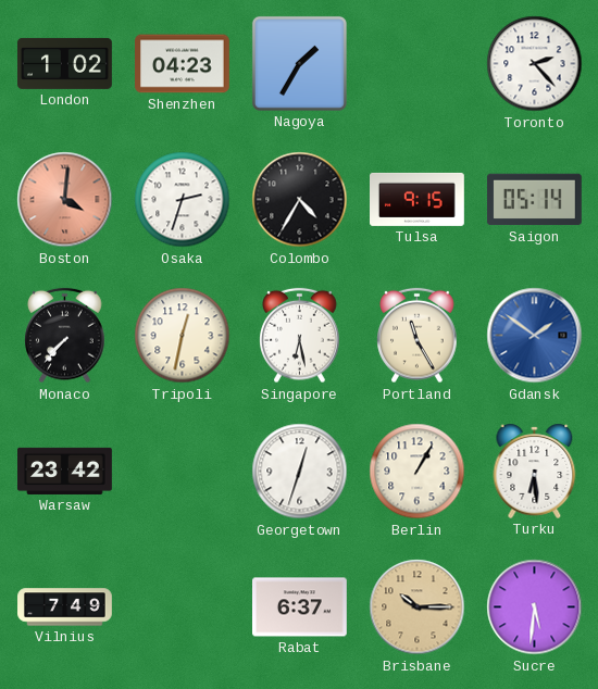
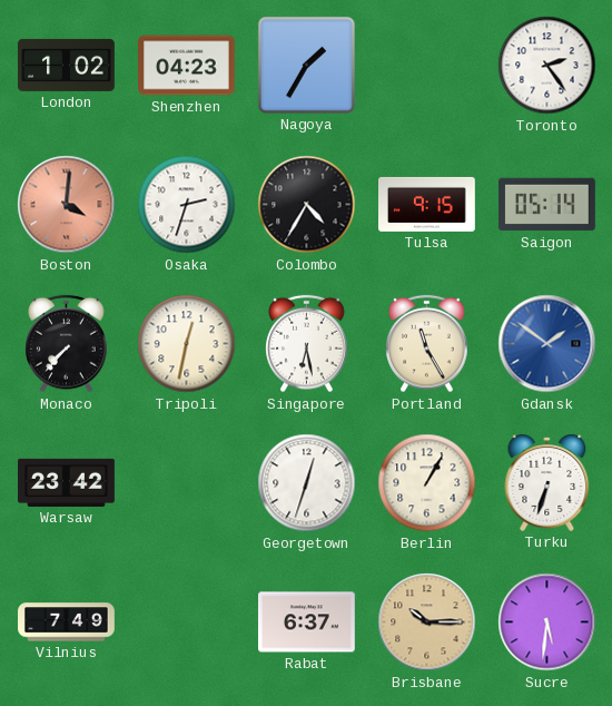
Toronto: 2:23 -> 2:24 (547, 66)
Turku: 6:29 -> 6:33 (547, 482)
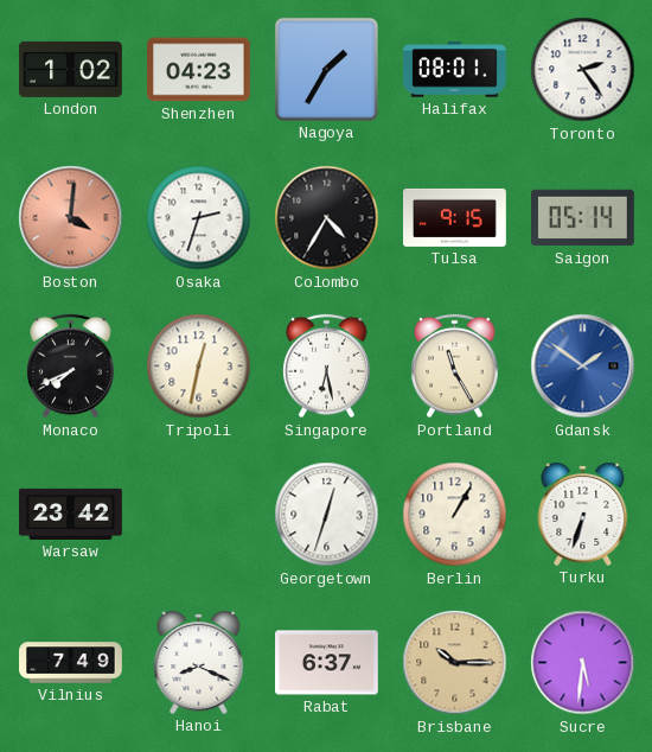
Halifax: none -> 08:01 (455, 70)
Monaco: 7:37 -> 7:41 (71, 367)
Hanoi: none -> 8:19 (199, 662)
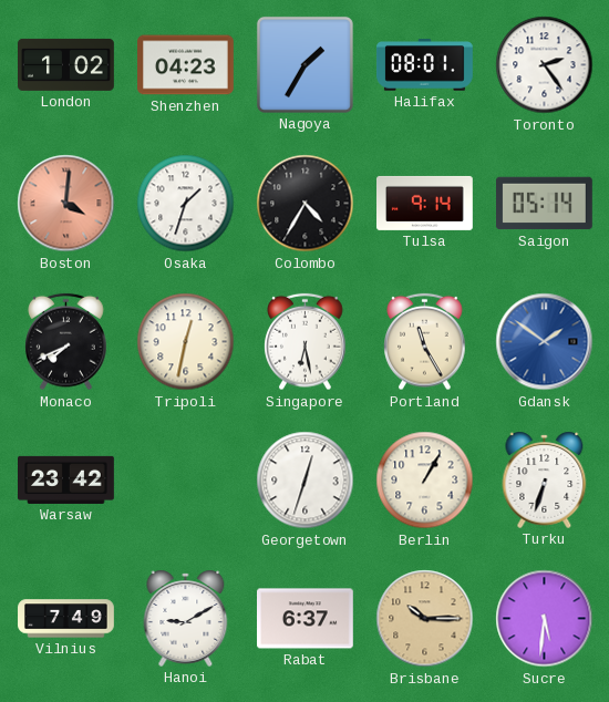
Osaka: 2:33 -> 1:33 (186, 204)
Tulsa: 9:15 -> 9:14 (425, 203)
Hanoi: 8:19 -> 9:10 (186, 618)
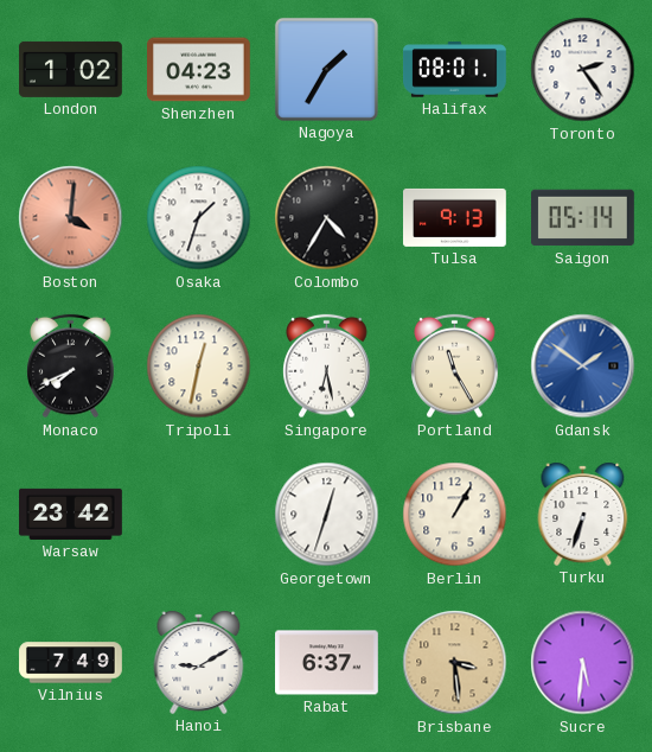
Tulsa: 9:14 -> 9:13 (455, 217)
Brisbane: 10:15 -> 3:29 (455, 663)
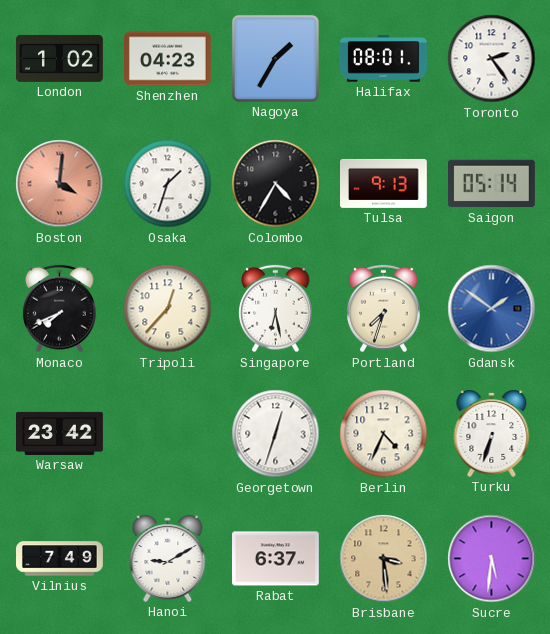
Tripoli: 12:32 -> 12:37 (168, 309)
Portland: 11:25 -> 7:33 (384, 309)
Berlin: 1:05 -> 4:34 (384, 434)
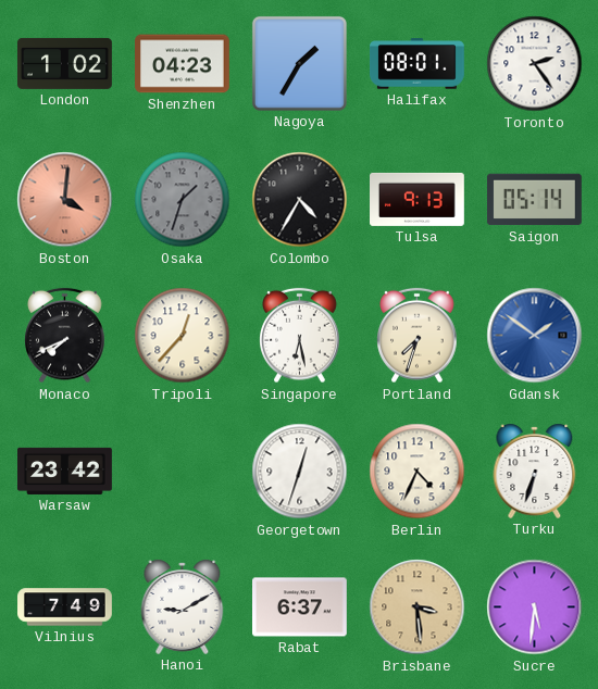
Osaka dial: white -> grey (183, 200)
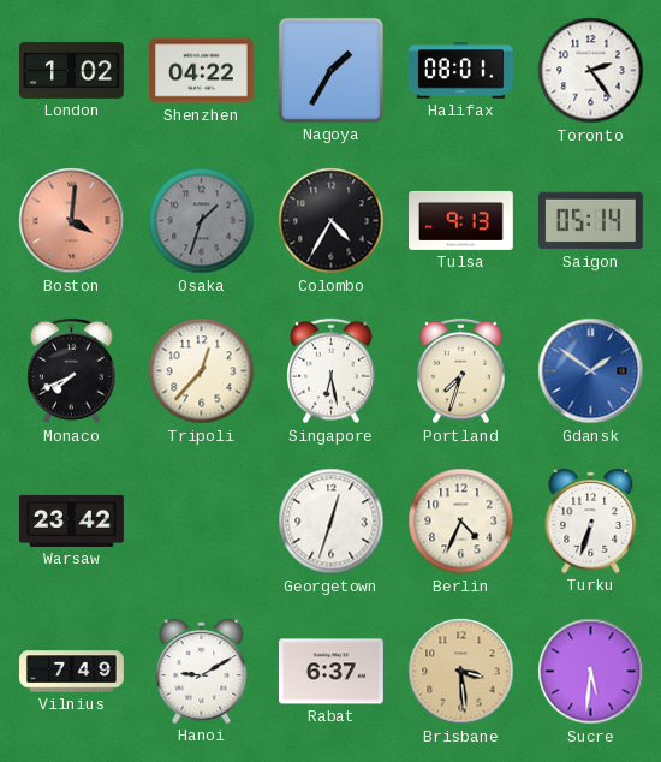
Shenzhen: 04:23 -> 04:22 (202, 71)
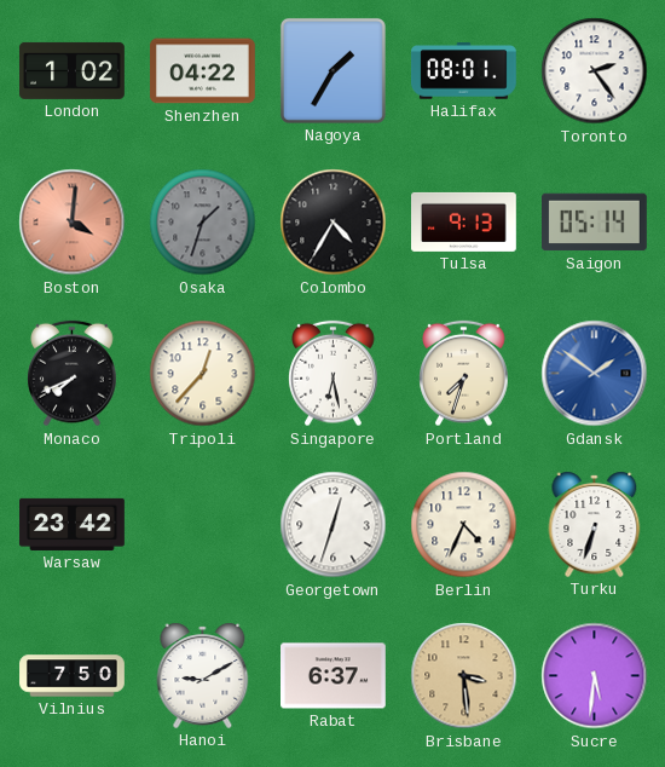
Vilnius: 7:49 -> 7:50 (73, 676)
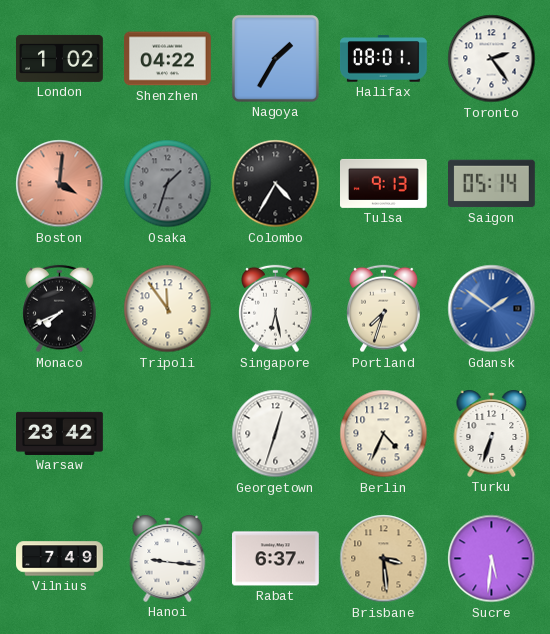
Tripoli: 12:37 -> 11:54 (168, 309)
Vilnius: 7:50 -> 7:49 (60, 559)
Hanoi: 9:10 -> 9:16 (168, 558)
